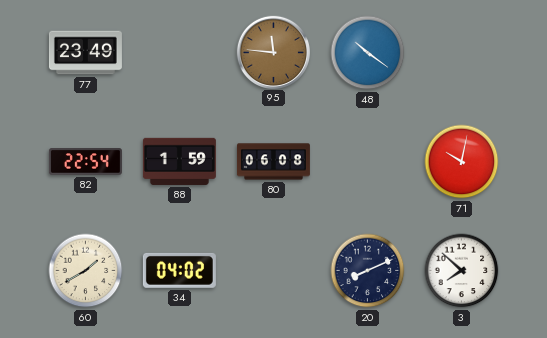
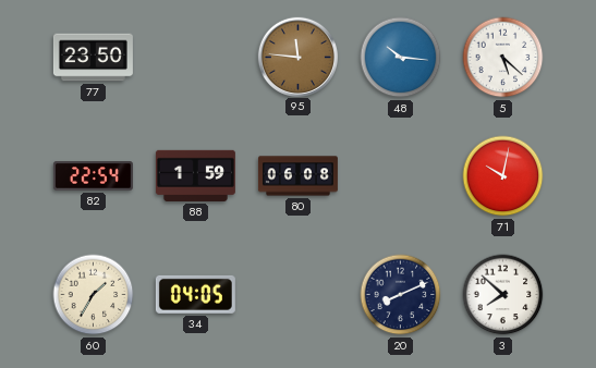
77: 23:49 -> 23:50 (93, 58)
48: 10:21 -> 10:16 (401, 58)
5: none -> 5:22 (503, 58)
60: 1:40 -> 1:35 (94, 295)
34: 04:02 -> 04:05 (195, 294)
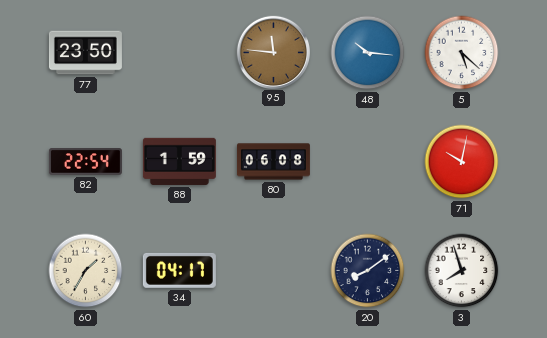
34: 04:05 -> 04:17 (179, 270)
20: 8:11 -> 8:09 (368, 271)
3: 7:52 -> 7:57 (462, 271)
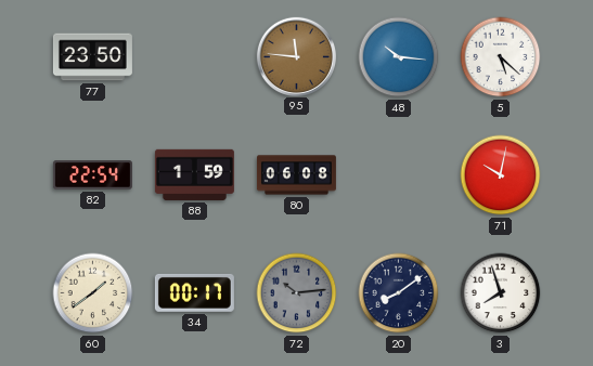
60: 1:35 -> 1:39 (93, 293)
34: 04:17 -> 00:17 (194, 292)
72: none -> 10:14 (297, 293)
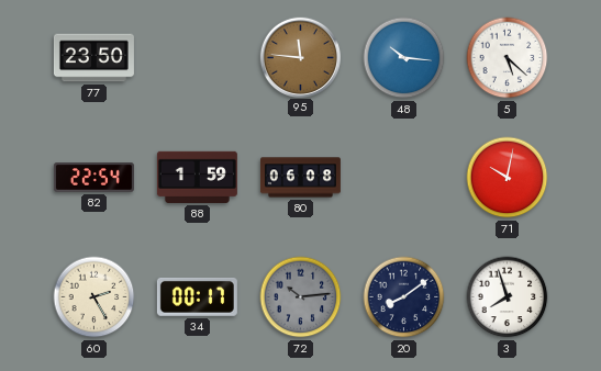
60: 1:39 -> 2:25 (94, 297)
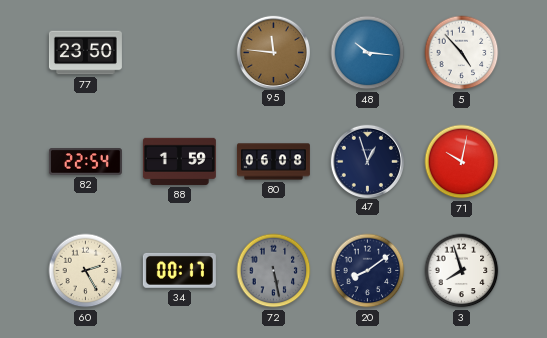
5: 5:22 -> 4:53 (462, 53)
47: none -> 12:57 (367, 161)
72: 10:14 -> 5:28 (274, 271)
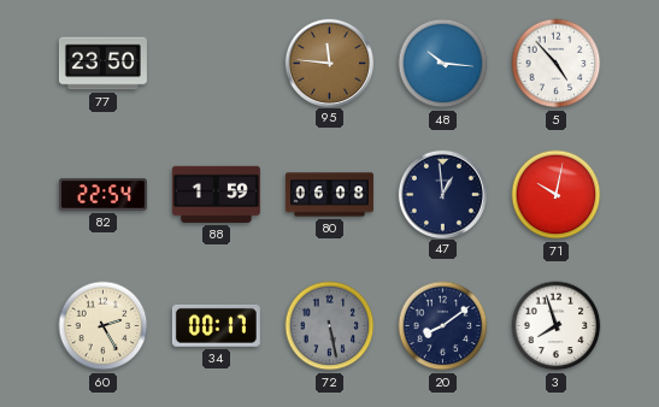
47: 12:57 -> 12:59 (442, 194)
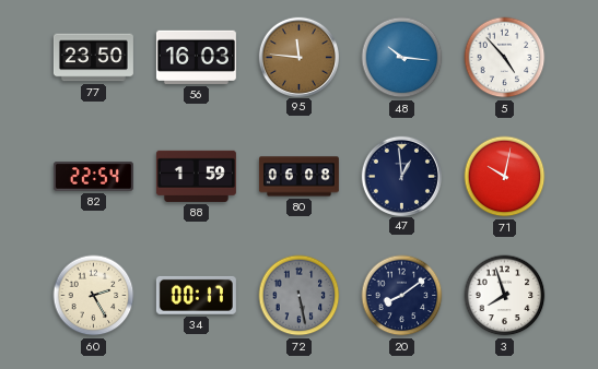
56: none -> 16:03 (196, 57)
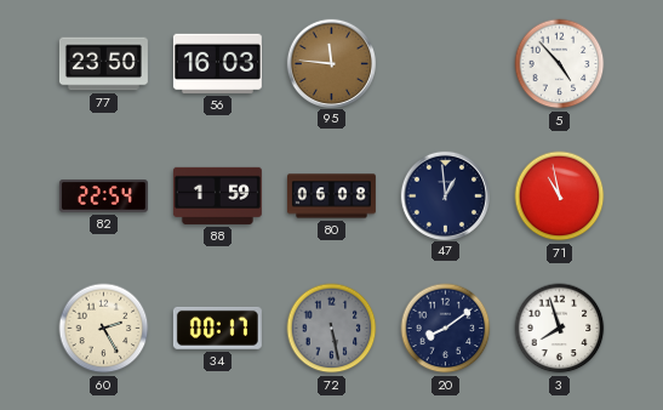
48: 10:16 -> none (402, 58)
71: 10:02 -> 10:58 (560, 197)
